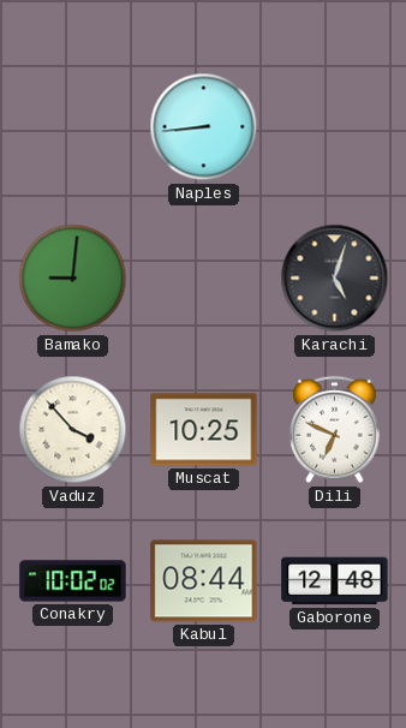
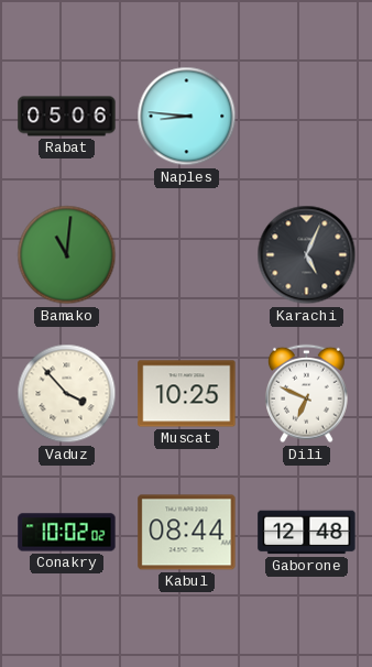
Rabat: none -> 05:06 (67, 117)
Naples: 8:44 -> 8:46 (187, 117)
Bamako: 9:01 -> 11:01 (67, 255)
Karachi: 5:03 -> 5:04 (307, 255)
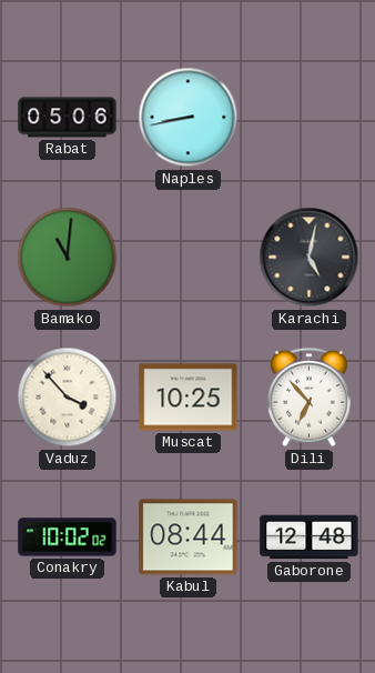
Naples: 8:46 -> 8:43 (189, 118)
Karachi: 5:04 -> 5:02 (310, 258)
Dili: 6:49 -> 6:53 (310, 398)
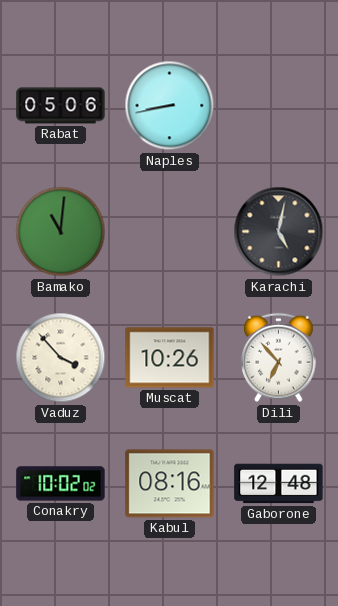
Muscat: 10:25 -> 10:26 (170, 358)
Kabul: 08:44 -> 08:16 (170, 484)
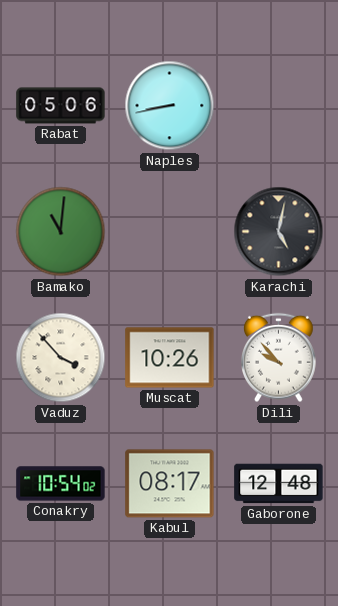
Dili: 6:53 -> 9:53 (279, 358)
Conakry: 10:02 -> 10:54 (61, 484)
Kabul: 08:16 -> 08:17 (170, 484)
